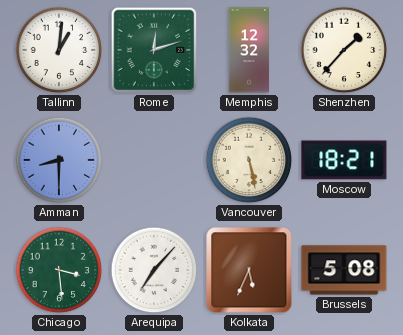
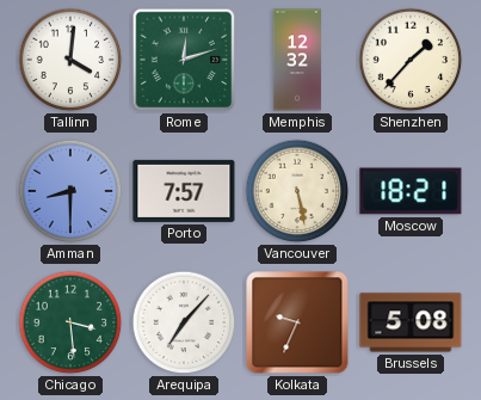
Tallinn: 1:01 -> 4:01 (70, 60)
Porto: none -> 7:57 (184, 191)
Kolkata: 5:34 -> 9:34 (297, 322)
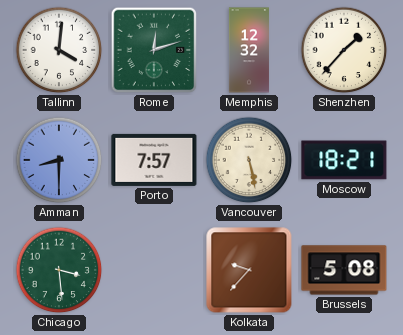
Arequipa: 7:07 -> none (184, 322)
Kolkata: 9:34 -> 9:37 (249, 270)
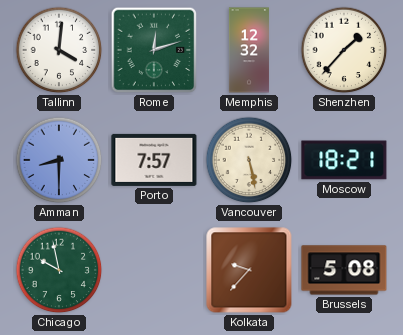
Chicago: 3:29 -> 9:58 (59, 270)
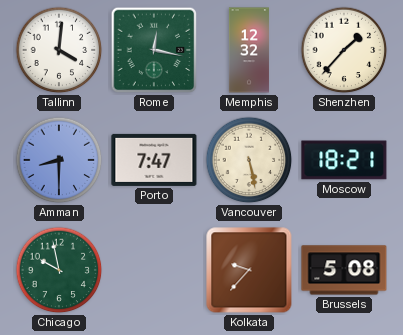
Rome: 12:12 -> 12:17 (154, 50)
Porto: 7:57 -> 7:47 (154, 160)
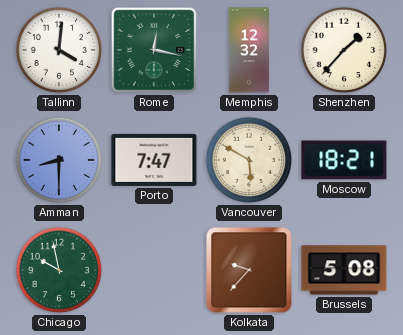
Vancouver: 5:28 -> 5:50 (249, 160)
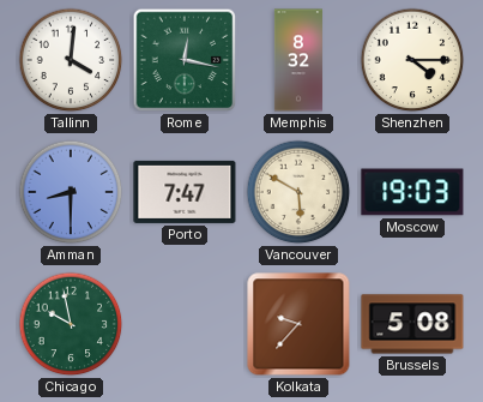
Memphis: 12:32 -> 8:32 (298, 60)
Shenzhen: 1:37 -> 4:15 (412, 60)
Moscow: 18:21 -> 19:03 (412, 192)
